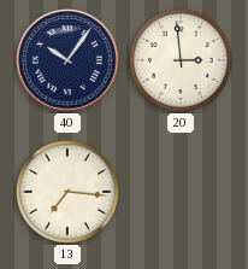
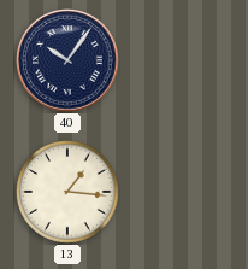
20: 2:59 -> none (182, 62)
13: 7:16 -> 1:16 (69, 193)
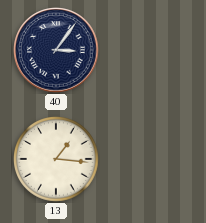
40: 10:06 -> 3:06 (56, 50)
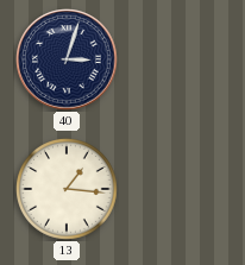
40: 3:06 -> 3:03 (67, 59)
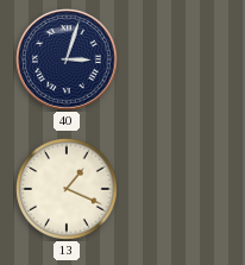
13: 1:16 -> 1:19 (68, 190)
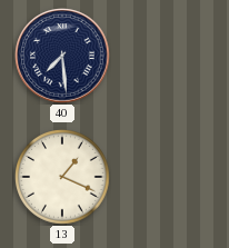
40: 3:03 -> 7:29 (62, 56)
